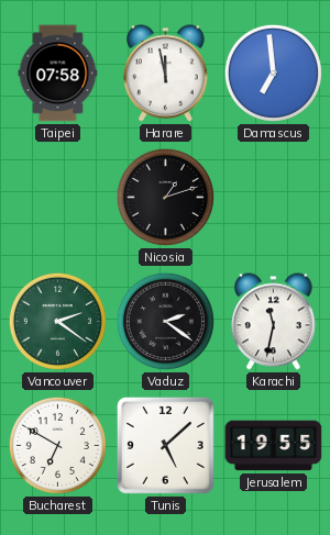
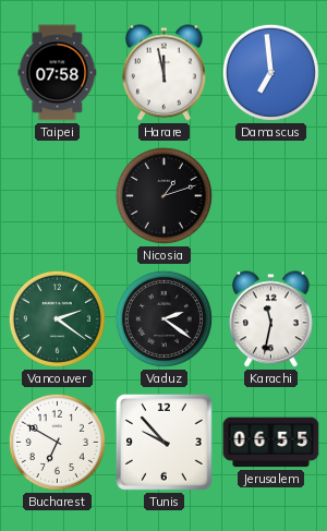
Tunis: 5:08 -> 9:53 (163, 442)
Jerusalem: 19:55 -> 06:55 (271, 443)
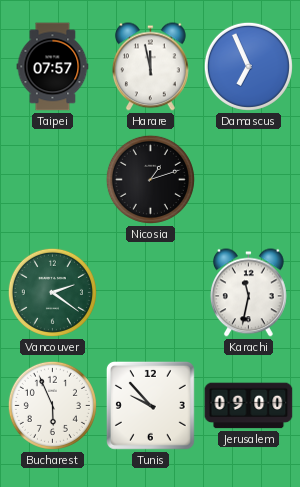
Taipei: 07:58 -> 07:57 (53, 67)
Damascus: 6:59 -> 6:56 (248, 66)
Vaduz: 2:21 -> none (163, 318)
Bucharest: 6:50 -> 5:56 (52, 405)
Jerusalem: 06:55 -> 09:00 (249, 406)
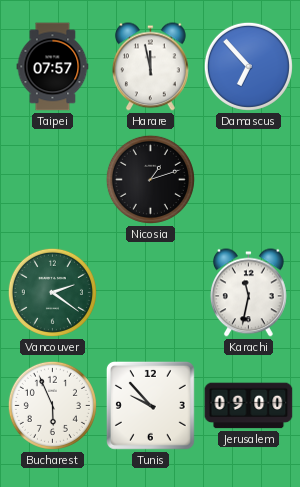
Damascus: 6:56 -> 6:53 (248, 66)
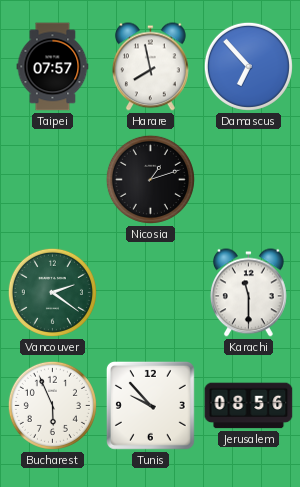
Harare: 11:58 -> 7:58 (150, 67)
Karachi: 11:32 -> 11:30 (248, 293)
Jerusalem: 09:00 -> 08:56 (249, 406)
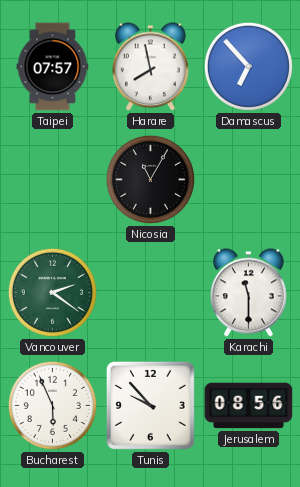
Nicosia: 1:12 -> 11:05 (150, 179)
